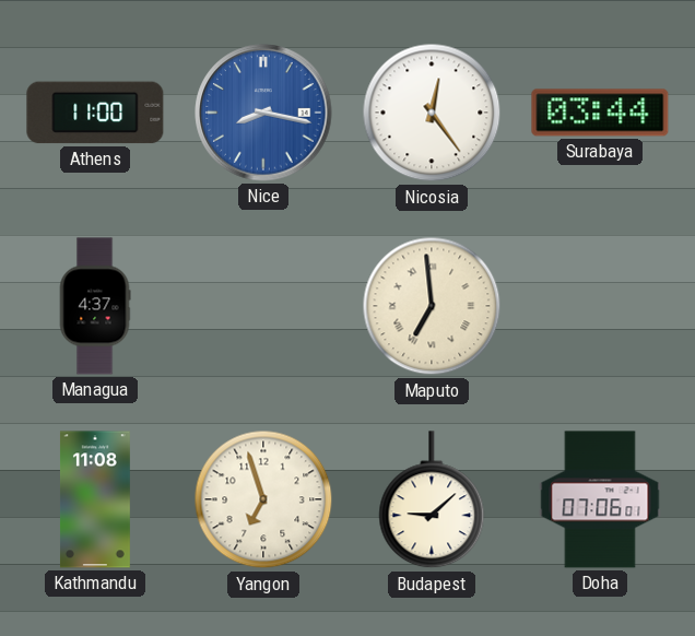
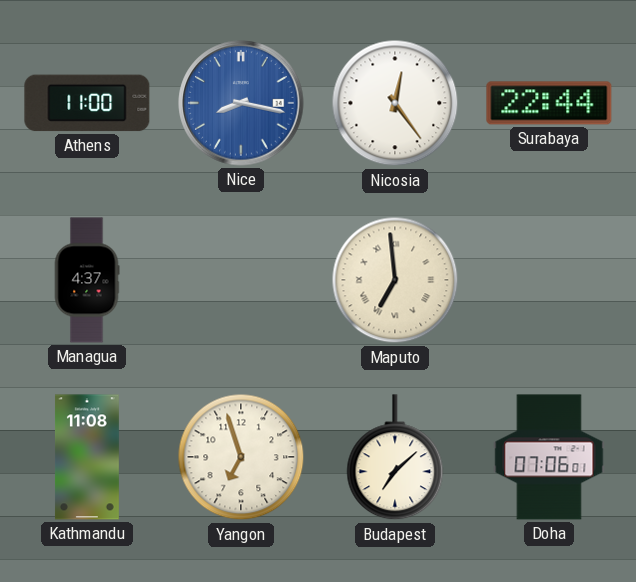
Surabaya: 03:44 -> 22:44 (549, 103)
Budapest: 9:08 -> 7:08 (395, 458)
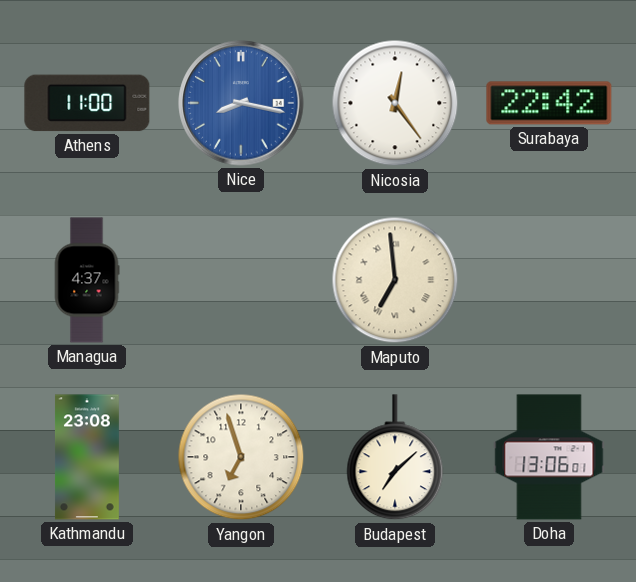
Surabaya: 22:44 -> 22:42 (549, 103)
Kathmandu: 11:08 -> 23:08 (87, 457)
Doha: 07:06 -> 13:06 (549, 457)
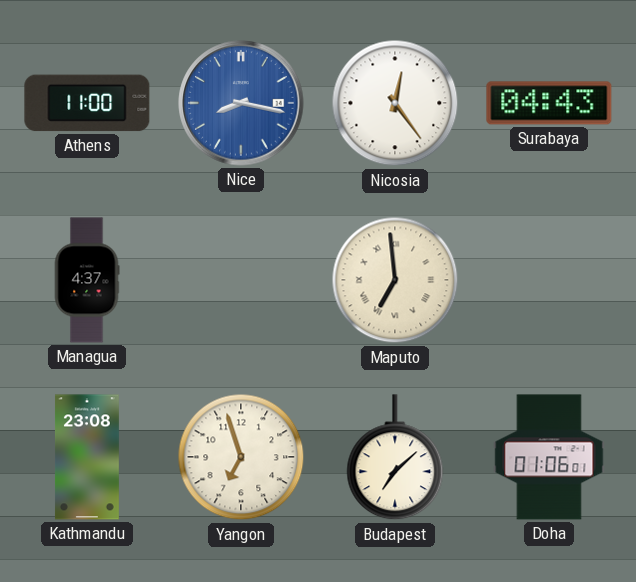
Surabaya: 22:42 -> 04:43 (549, 103)
Doha: 13:06 -> 01:06 (549, 457)
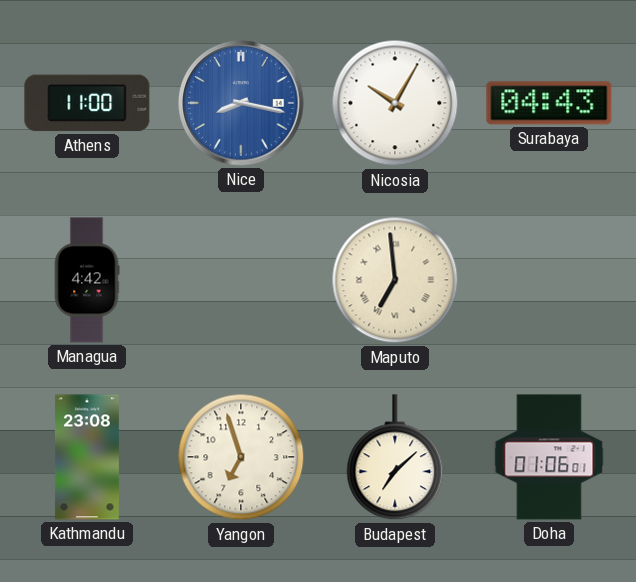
Nicosia: 12:24 -> 10:05 (395, 103)
Managua: 4:37 -> 4:42 (87, 280)
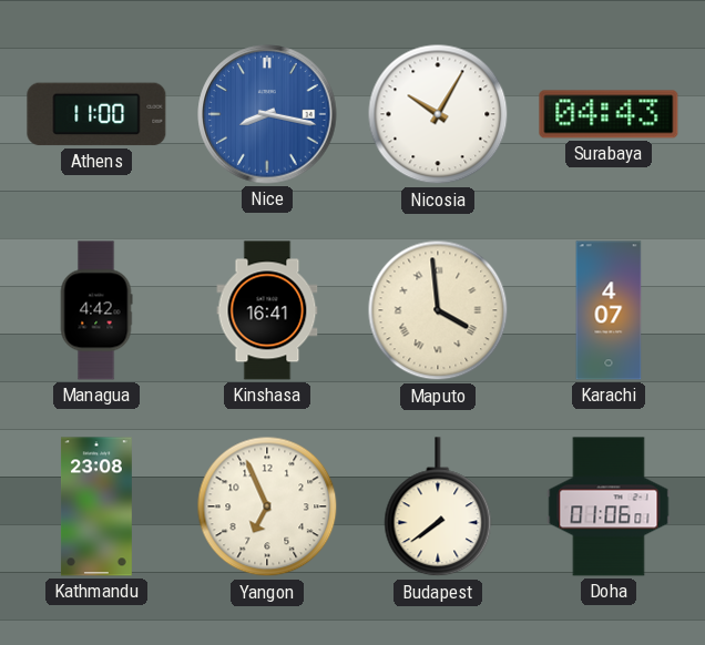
Kinshasa: none -> 16:41 (267, 310)
Maputo: 6:59 -> 3:59 (438, 310)
Karachi: none -> 4:07 (609, 310)
Yangon: 6:57 -> 6:56 (267, 506)
Budapest: 7:08 -> 7:39 (438, 508)
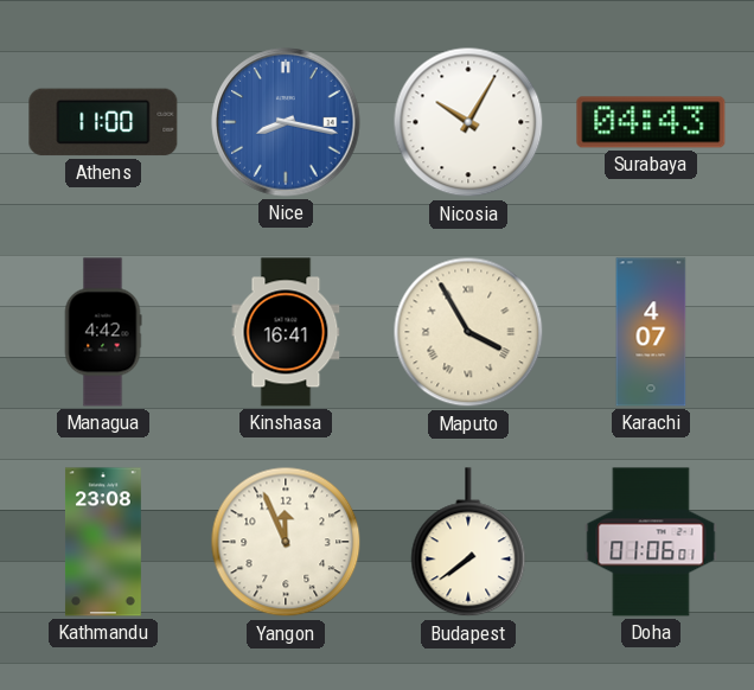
Maputo: 3:59 -> 3:55 (468, 332)
Yangon: 6:56 -> 11:56 (286, 542)
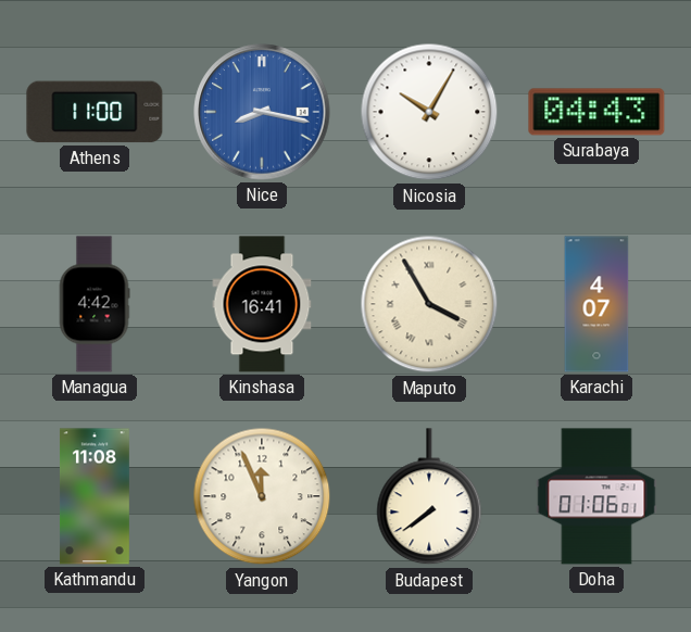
Kathmandu: 23:08 -> 11:08 (95, 496)
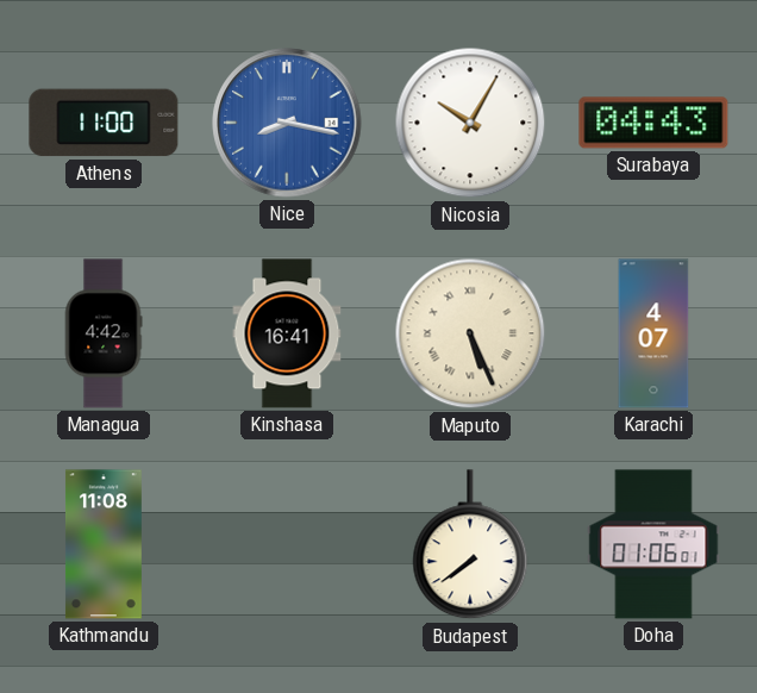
Maputo: 3:55 -> 5:26 (470, 333)
Yangon: 11:56 -> none (262, 496)
